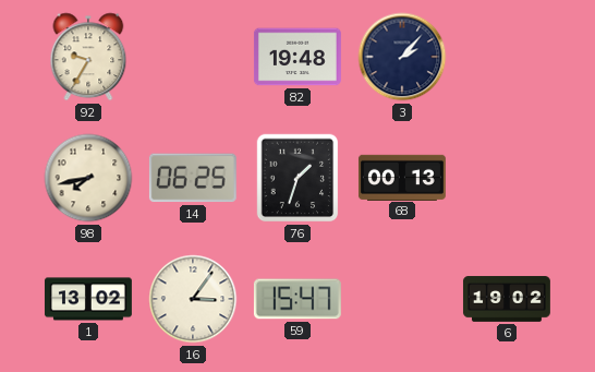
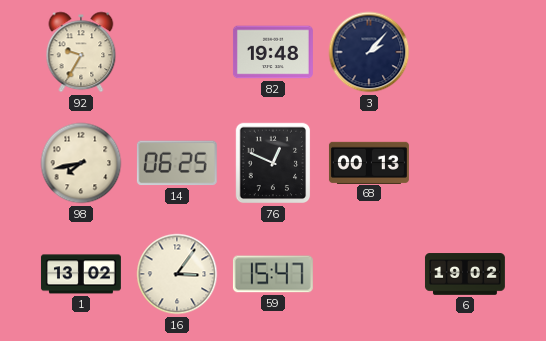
76: 1:33 -> 12:49 (273, 163)
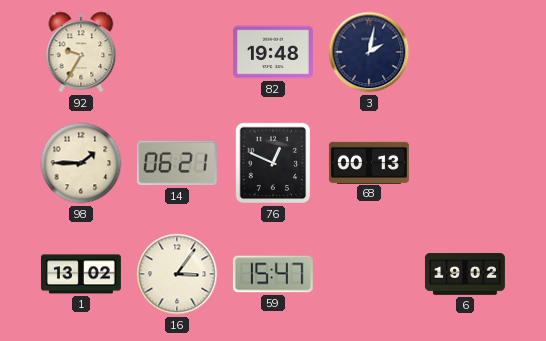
3: 2:07 -> 2:02 (369, 52)
98: 7:43 -> 1:45 (81, 163)
14: 06:25 -> 06:21 (177, 163)
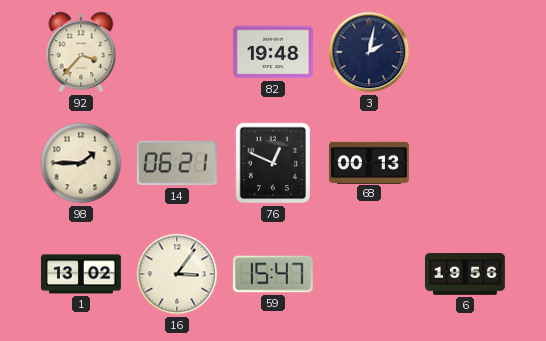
92: 9:35 -> 3:37 (81, 52)
6: 19:02 -> 19:56 (465, 274)
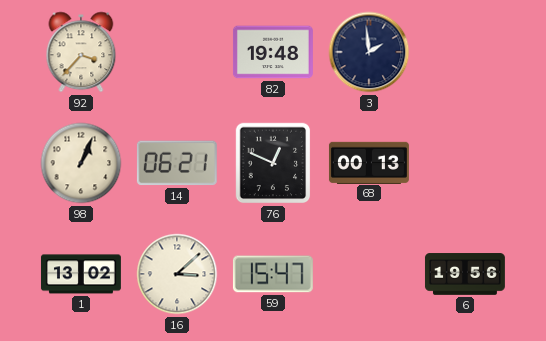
3: 2:02 -> 1:59 (369, 52)
98: 1:45 -> 1:04 (81, 163)
16: 3:06 -> 3:08 (177, 274)
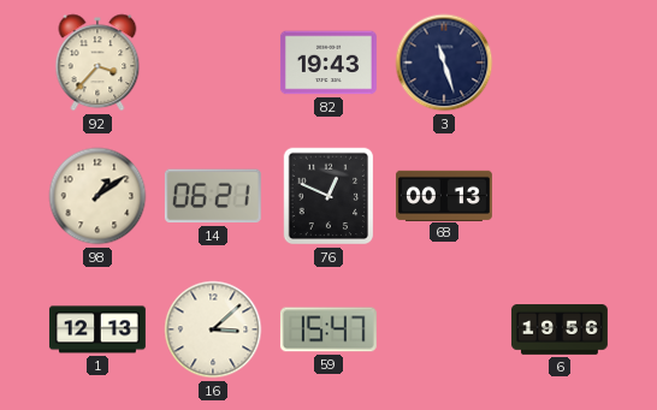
82: 19:48 -> 19:43 (328, 63)
3: 1:59 -> 11:27 (444, 63)
98: 1:04 -> 1:09 (97, 196)
1: 13:02 -> 12:13 (97, 329)
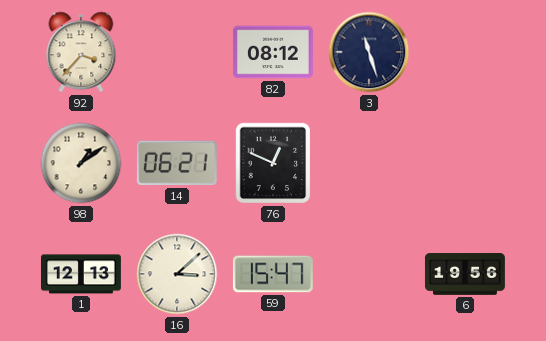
82: 19:43 -> 08:12 (273, 52)
68: 00:13 -> none (444, 195)
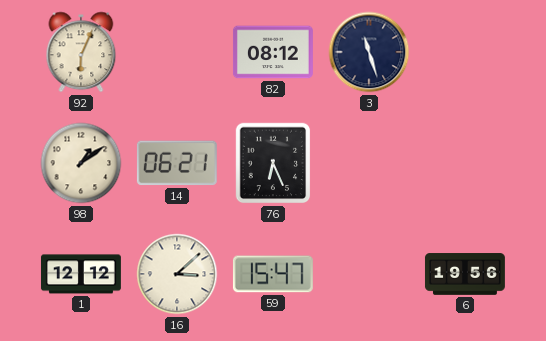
92: 3:37 -> 6:04 (81, 52)
76: 12:49 -> 6:26 (273, 163)
1: 12:13 -> 12:12 (81, 274)
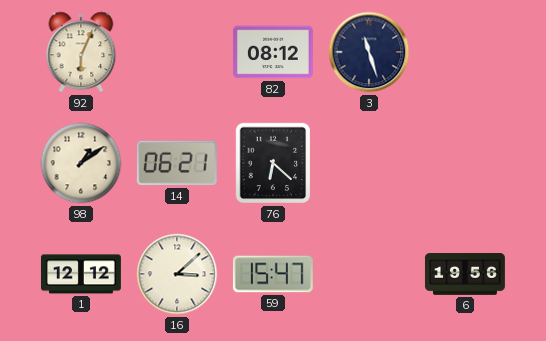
76: 6:26 -> 6:22 (273, 163)
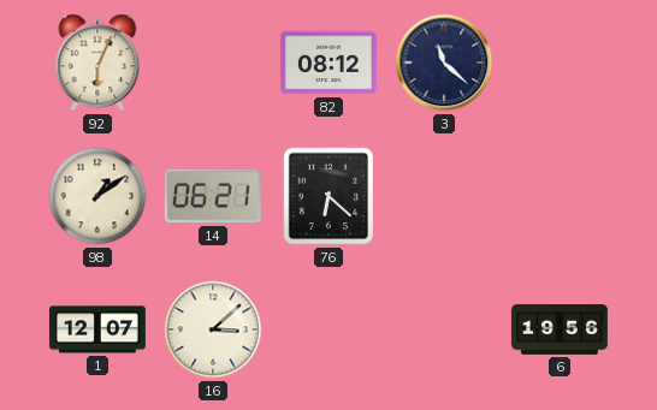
3: 11:27 -> 11:22 (444, 63)
1: 12:12 -> 12:07 (97, 329)
59: 15:47 -> none (273, 274)
